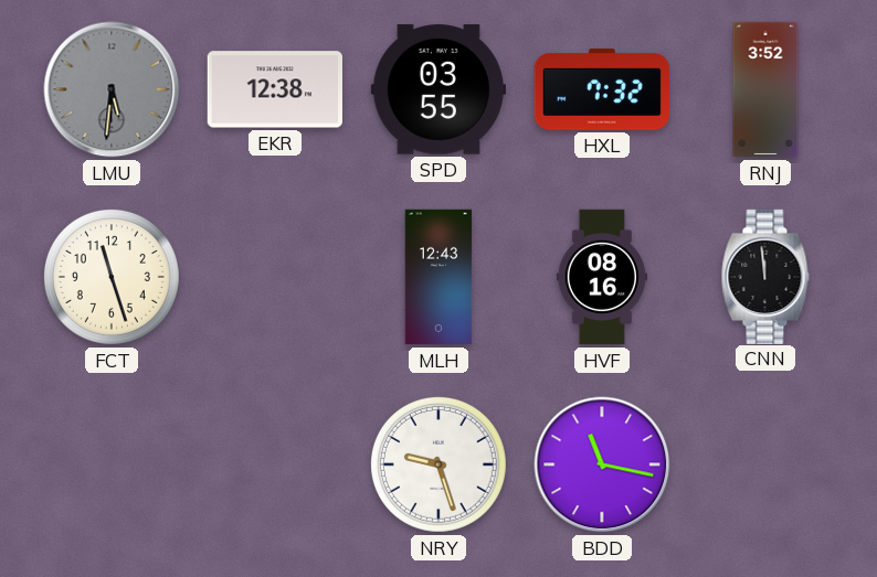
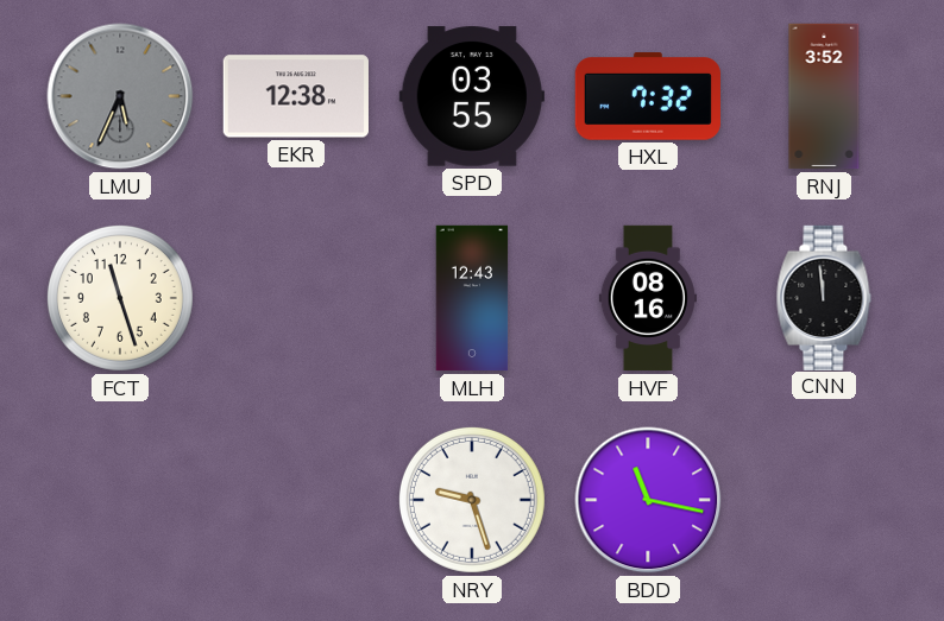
LMU: 5:31 -> 5:34 (120, 96)
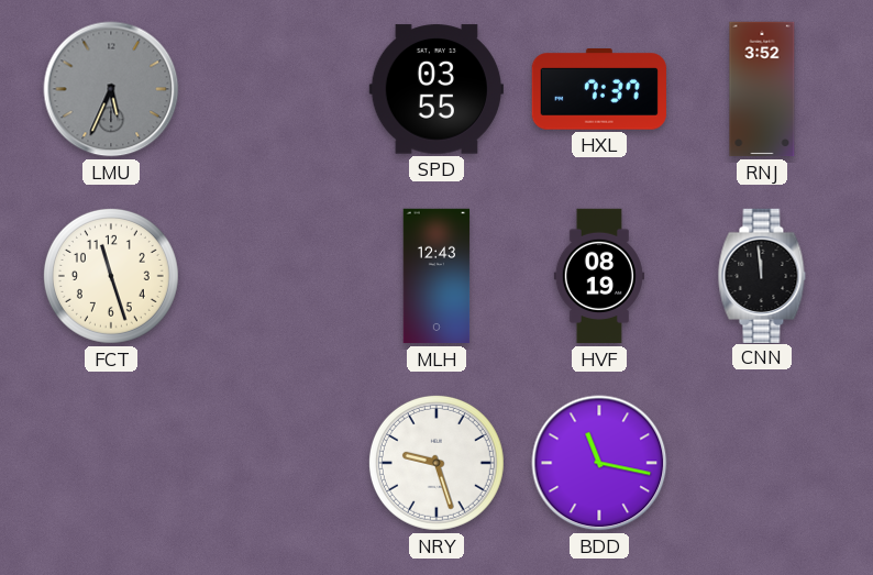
EKR: 12:38 -> none (296, 96)
HXL: 7:32 -> 7:37 (598, 89)
HVF: 08:16 -> 08:19 (599, 276)
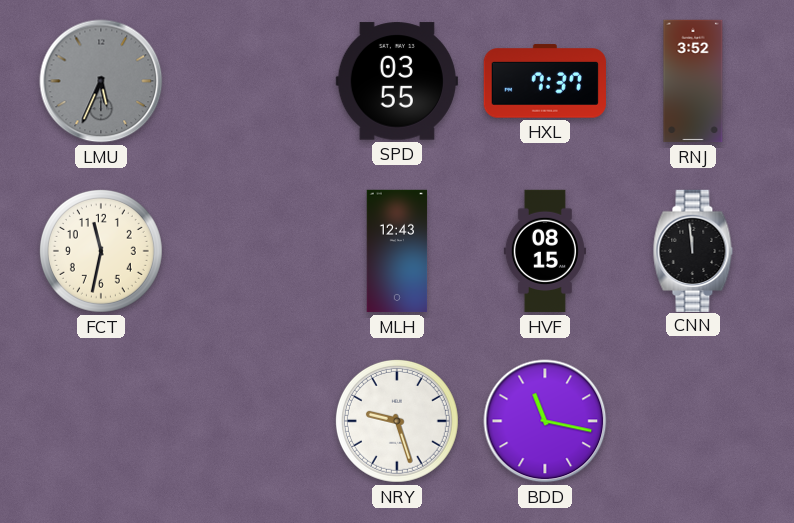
FCT: 11:27 -> 11:32 (101, 251)
HVF: 08:19 -> 08:15 (545, 251)
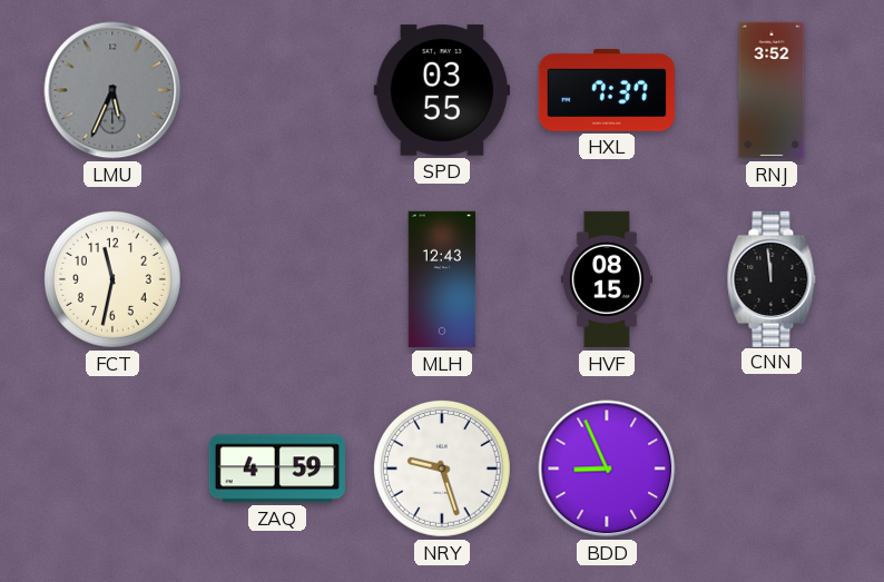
ZAQ: none -> 4:59 (276, 468)
BDD: 11:17 -> 8:56 (607, 468)
